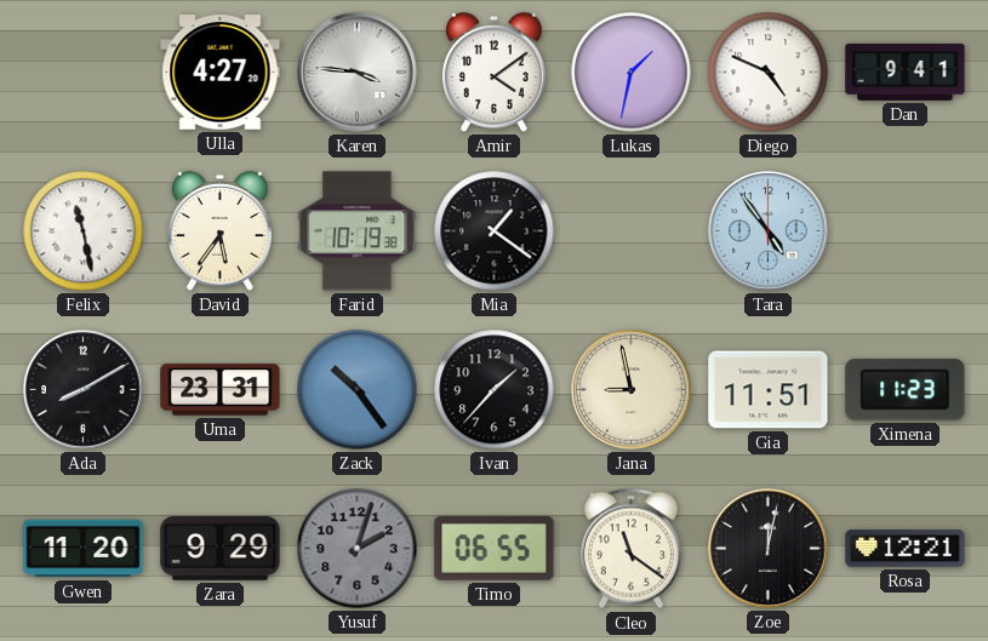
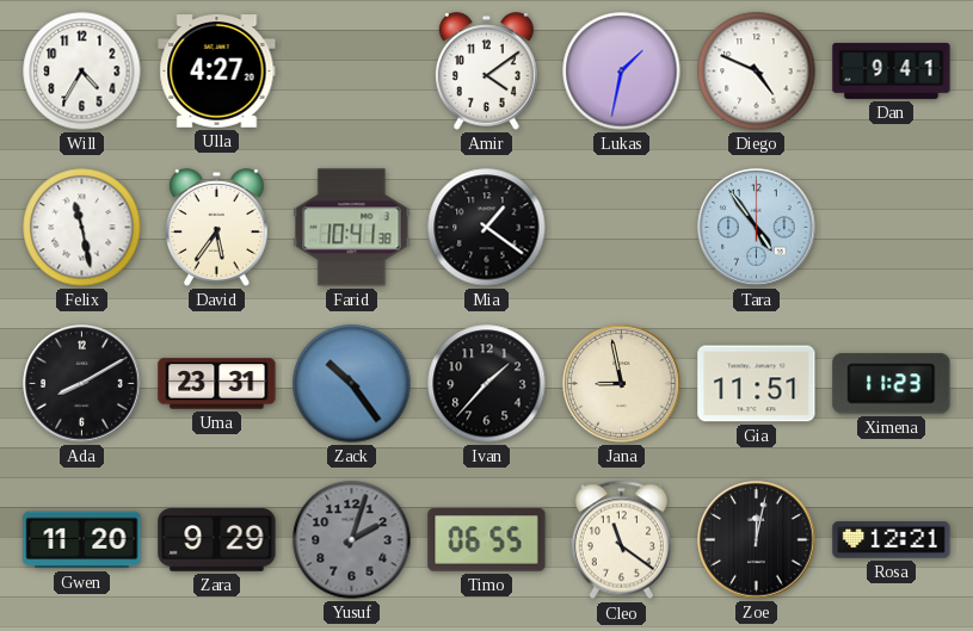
Will: none -> 4:35 (82, 72)
Karen: 3:46 -> none (358, 73)
Farid: 10:19 -> 10:41 (352, 228)
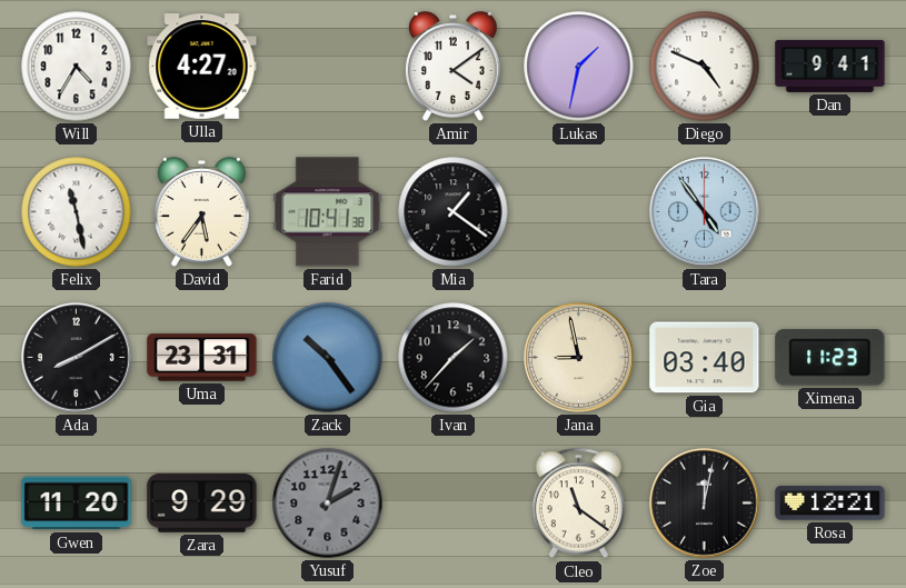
Gia: 11:51 -> 03:40 (705, 358)
Timo: 06:55 -> none (487, 540)
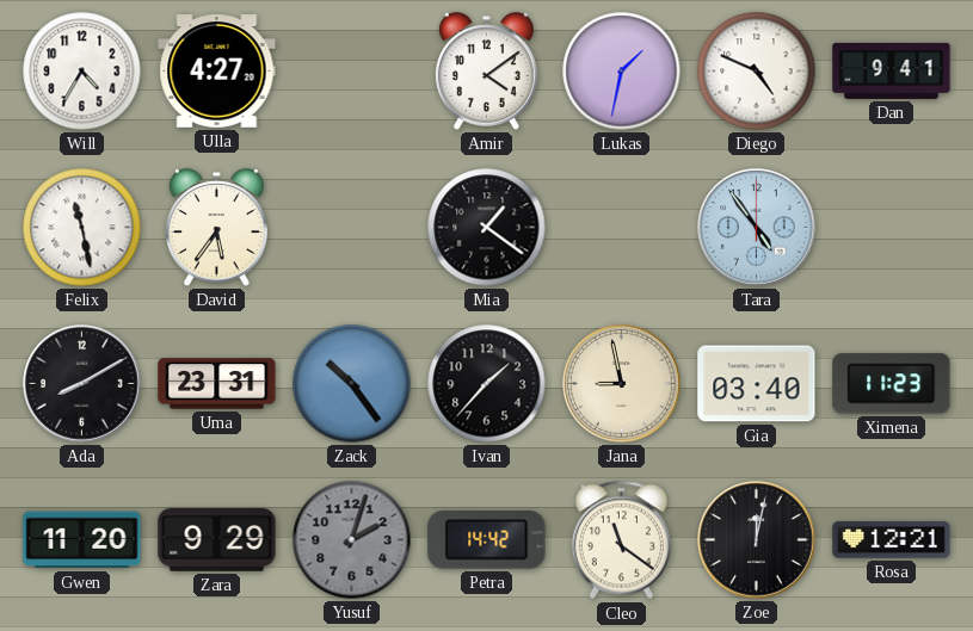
Farid: 10:41 -> none (328, 212)
Petra: none -> 14:42 (487, 540)
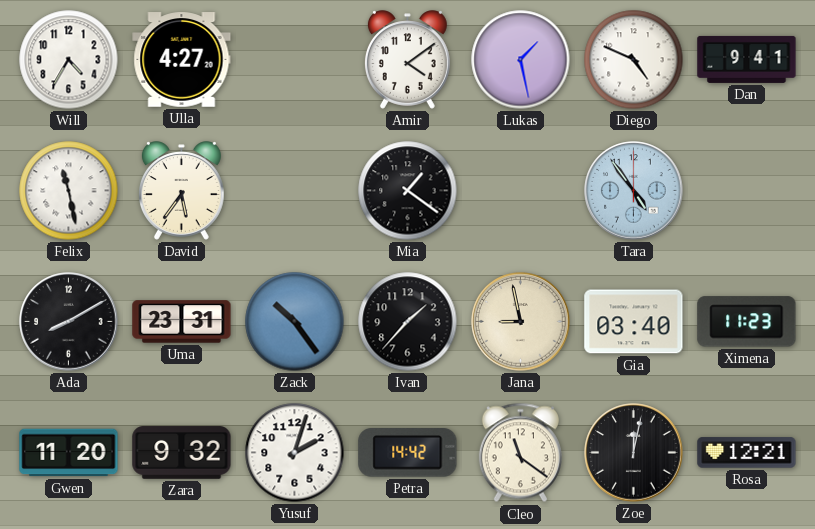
Lukas: 1:32 -> 1:28 (521, 60)
Zara: 9:29 -> 9:32 (182, 453)
Yusuf dial: grey -> white (295, 453)
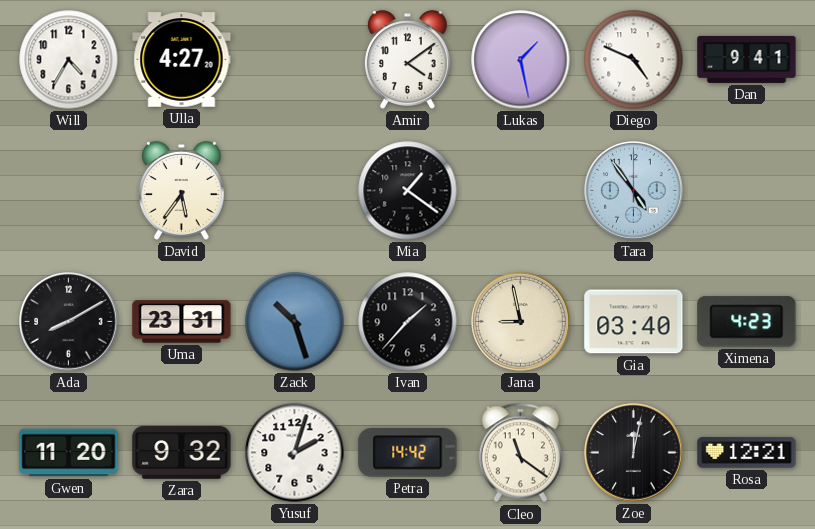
Felix: 11:28 -> none (69, 191)
Zack: 10:24 -> 10:27 (295, 322)
Ximena: 11:23 -> 4:23 (747, 322)
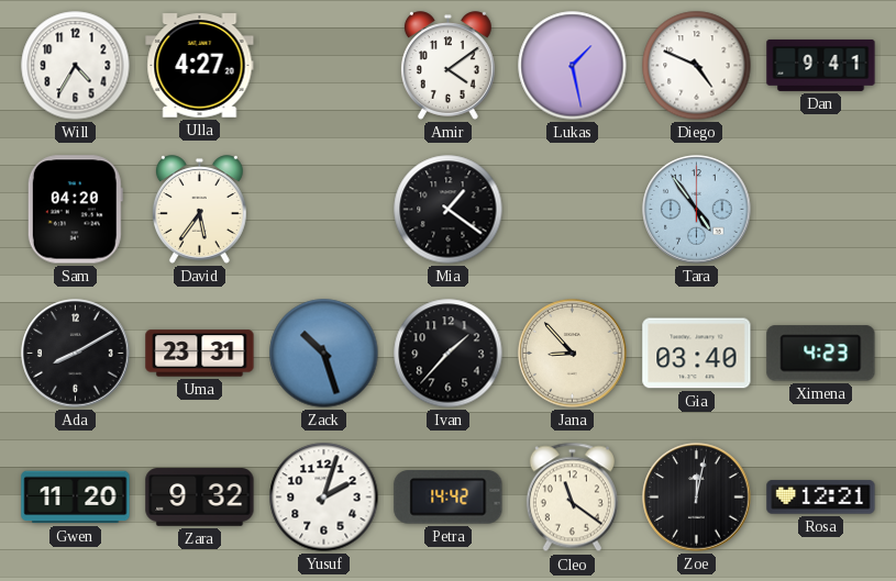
Sam: none -> 04:20 (75, 210)
Jana: 8:58 -> 8:53 (573, 354)
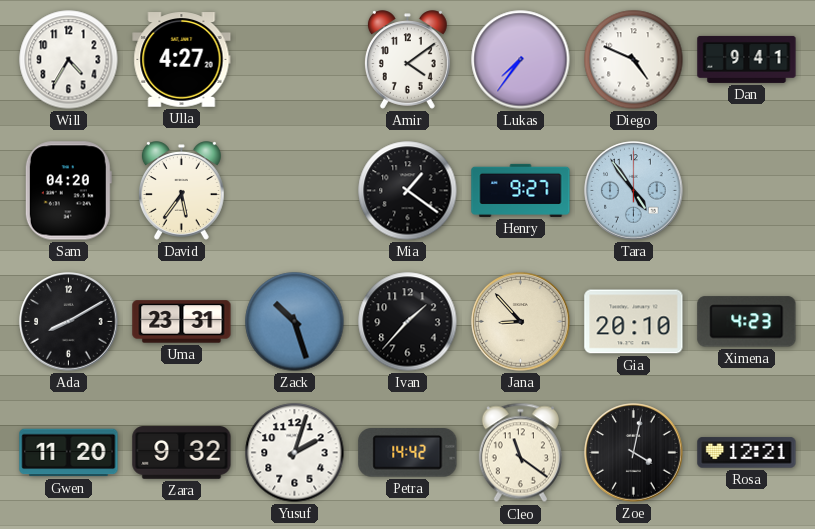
Lukas: 1:28 -> 7:36 (521, 60)
Henry: none -> 9:27 (521, 190)
Gia: 03:40 -> 20:10 (634, 322)
Zoe: 12:02 -> 4:02 (634, 453)
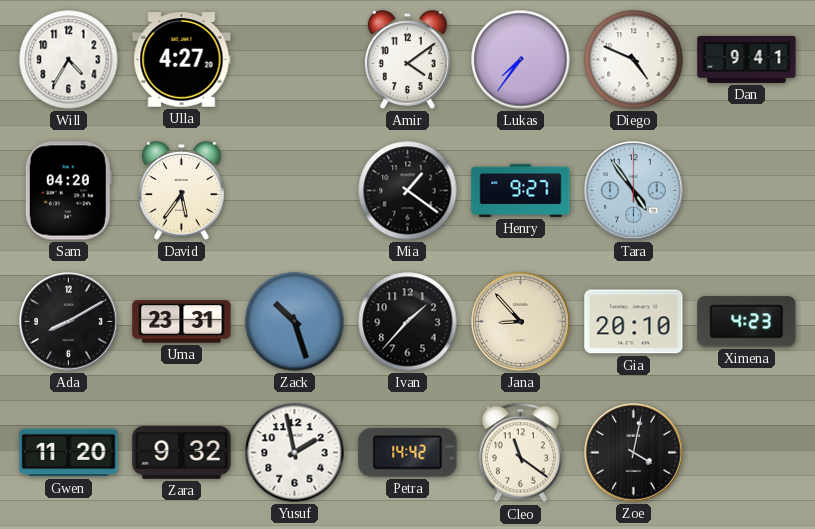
Yusuf: 2:03 -> 1:58 (295, 453)
Rosa: 12:21 -> none (747, 453)
